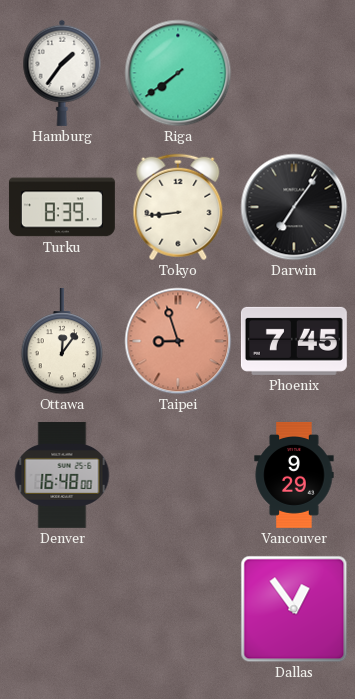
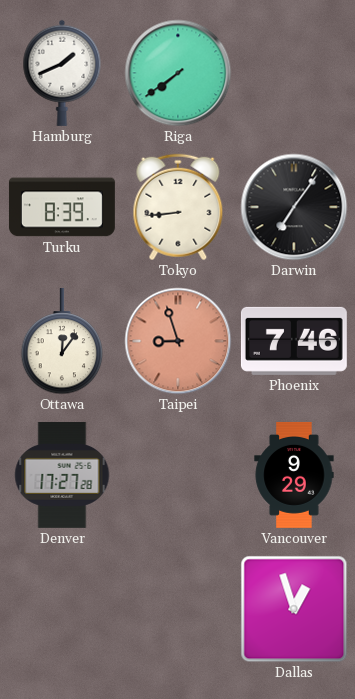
Hamburg: 1:36 -> 1:41 (62, 73)
Phoenix: 7:45 -> 7:46 (294, 341)
Denver: 16:48 -> 17:27 (62, 475)
Dallas: 12:54 -> 12:57 (294, 609)
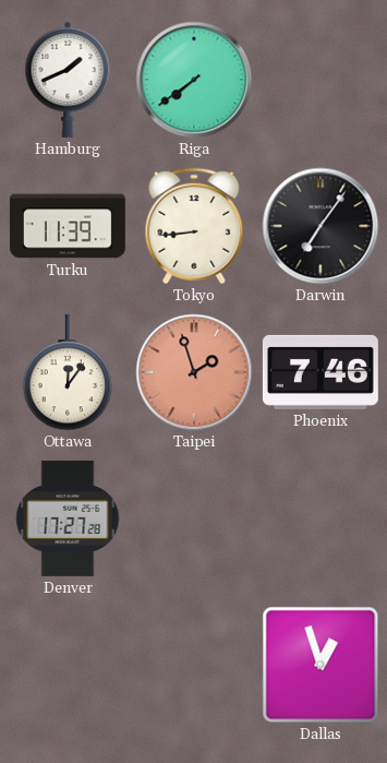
Turku: 8:39 -> 11:39 (68, 226)
Taipei: 8:57 -> 1:57 (194, 372)
Vancouver: 9:29 -> none (294, 475)
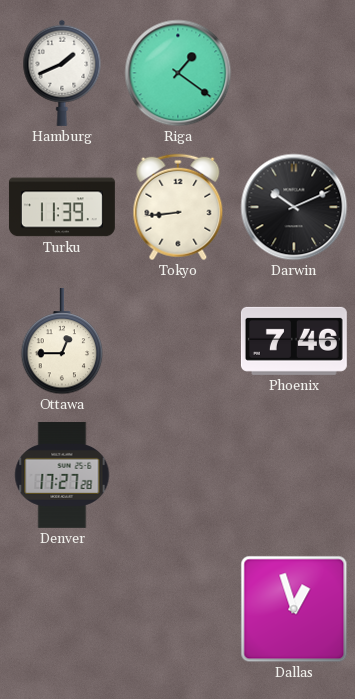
Riga: 7:39 -> 1:21 (178, 73)
Darwin: 7:06 -> 10:11 (294, 207)
Ottawa: 12:06 -> 12:45 (62, 341)
Taipei: 1:57 -> none (194, 372)
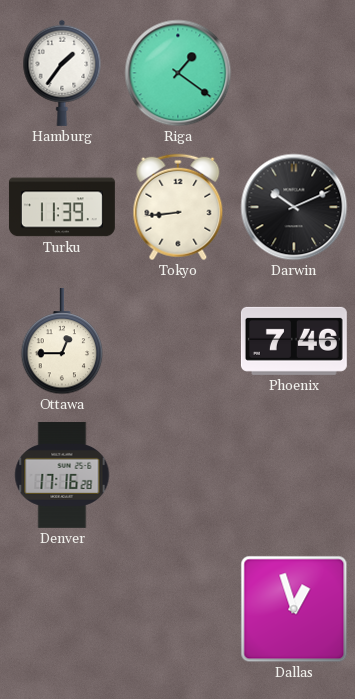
Hamburg: 1:41 -> 1:36 (62, 73)
Denver: 17:27 -> 17:16 (62, 475)
